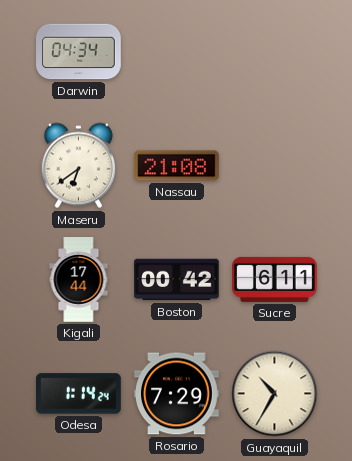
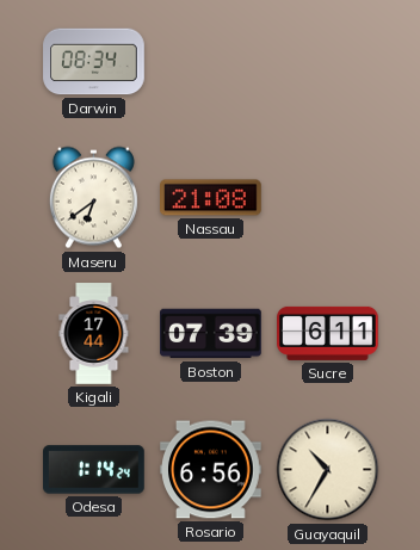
Darwin: 04:34 -> 08:34 (94, 62)
Boston: 00:42 -> 07:39 (211, 334)
Rosario: 7:29 -> 6:56 (211, 470)
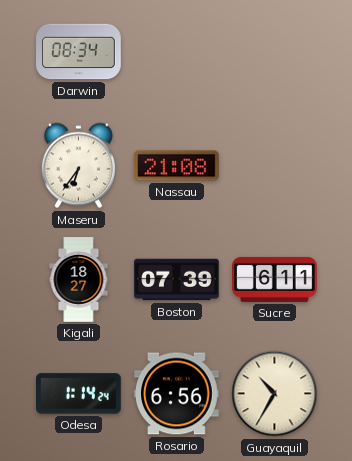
Maseru: 6:39 -> 6:36 (78, 166)
Kigali: 17:44 -> 18:27 (79, 280)
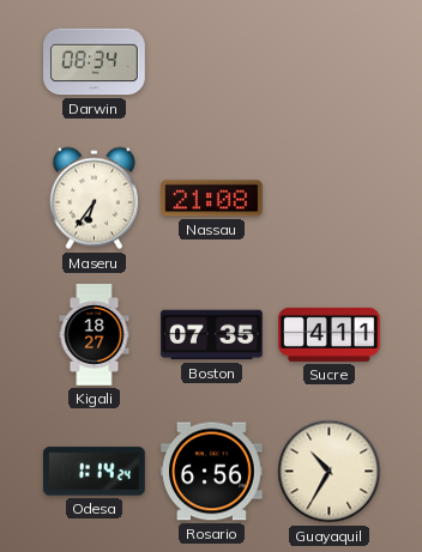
Boston: 07:39 -> 07:35 (212, 335)
Sucre: 6:11 -> 4:11 (330, 334)
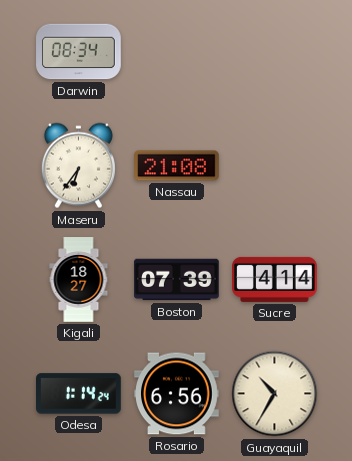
Boston: 07:35 -> 07:39 (177, 280)
Sucre: 4:11 -> 4:14 (275, 279)
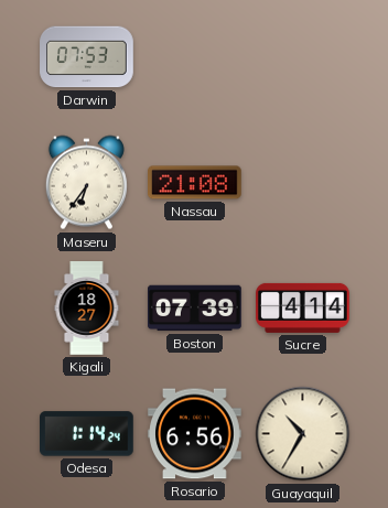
Darwin: 08:34 -> 07:53 (87, 57)
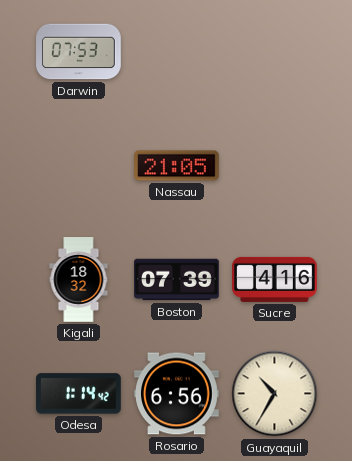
Maseru: 6:36 -> none (86, 183)
Nassau: 21:08 -> 21:05 (177, 166)
Kigali: 18:27 -> 18:32 (79, 280)
Sucre: 4:14 -> 4:16 (275, 279)
Odesa: 1:14:24 -> 1:14:42 (79, 394)
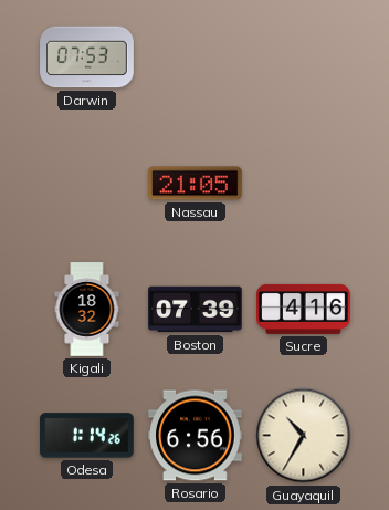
Odesa: 1:14:42 -> 1:14:26 (87, 436)
